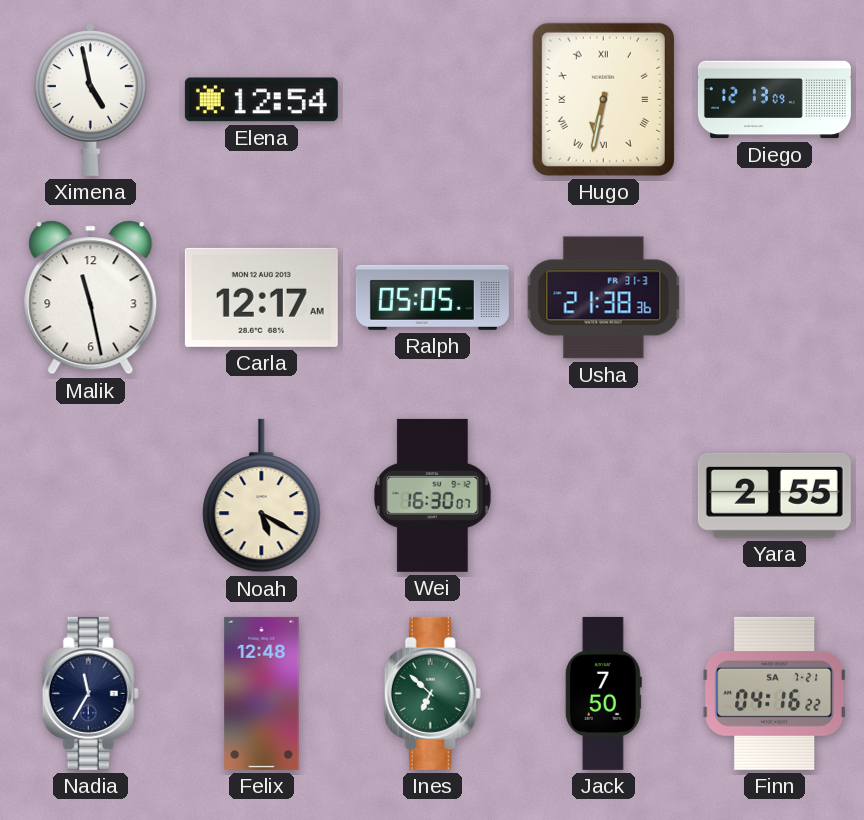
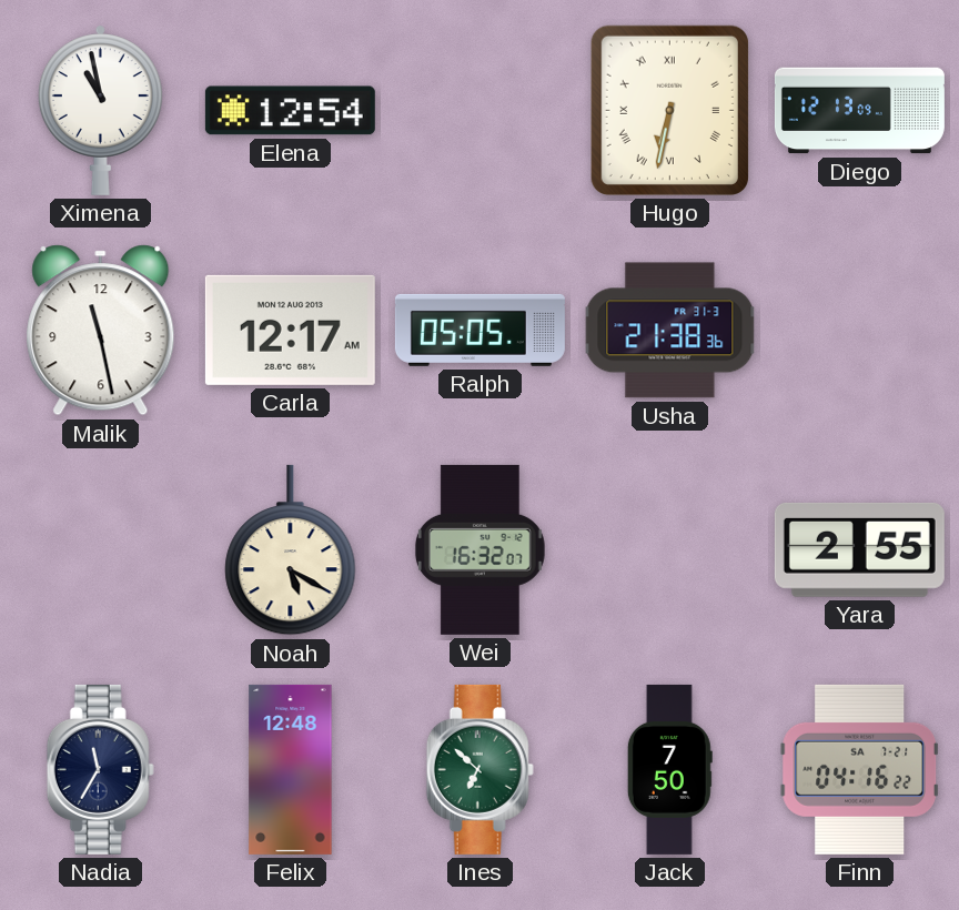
Ximena: 4:58 -> 10:58 (100, 110)
Wei: 16:30 -> 16:32 (479, 549)
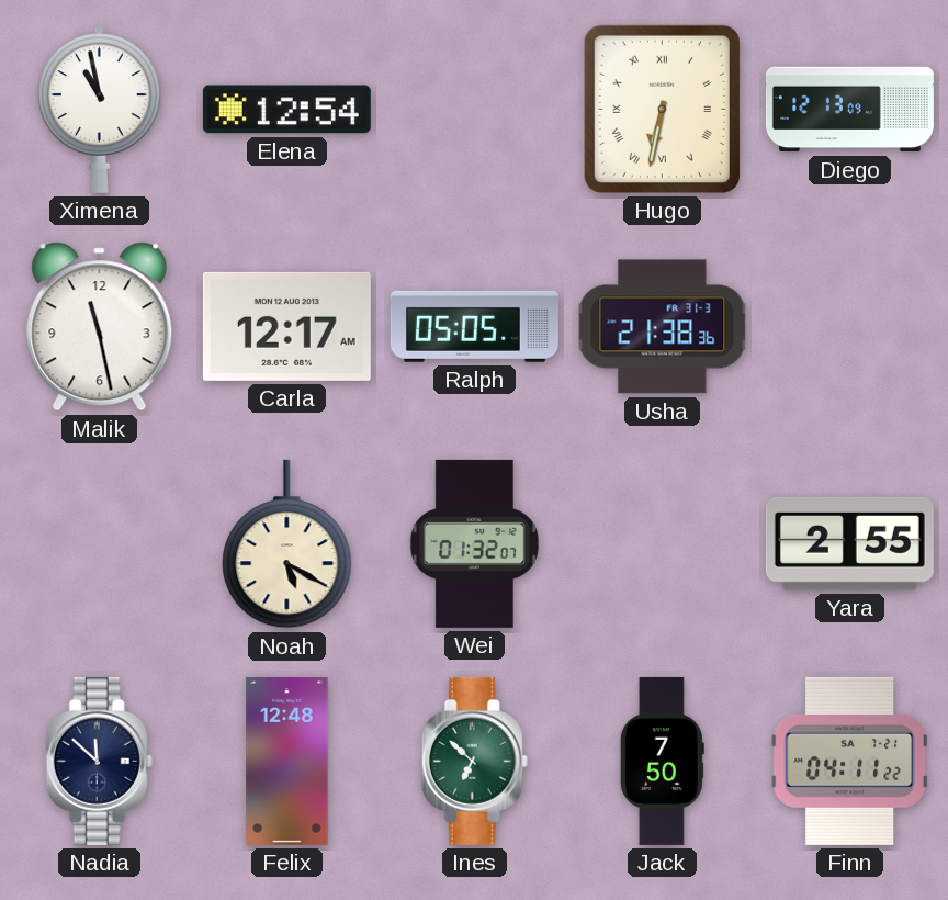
Wei: 16:32 -> 01:32 (474, 543)
Nadia: 11:35 -> 11:52 (99, 761)
Finn: 04:16 -> 04:11 (849, 761)
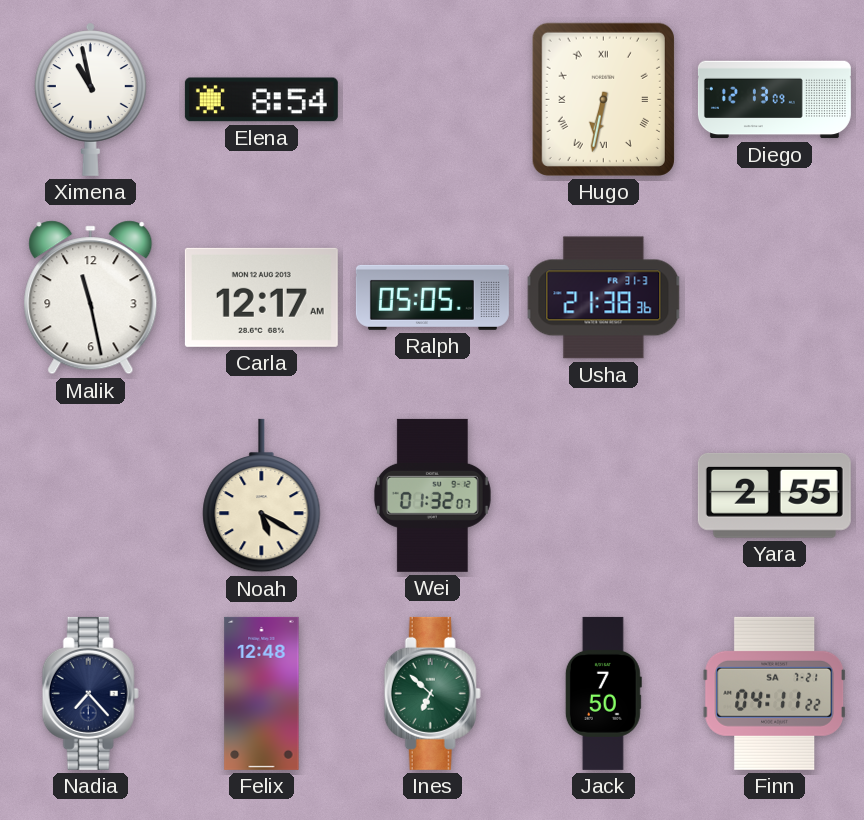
Elena: 12:54 -> 8:54 (261, 100)
Nadia: 11:52 -> 7:23 (90, 693)
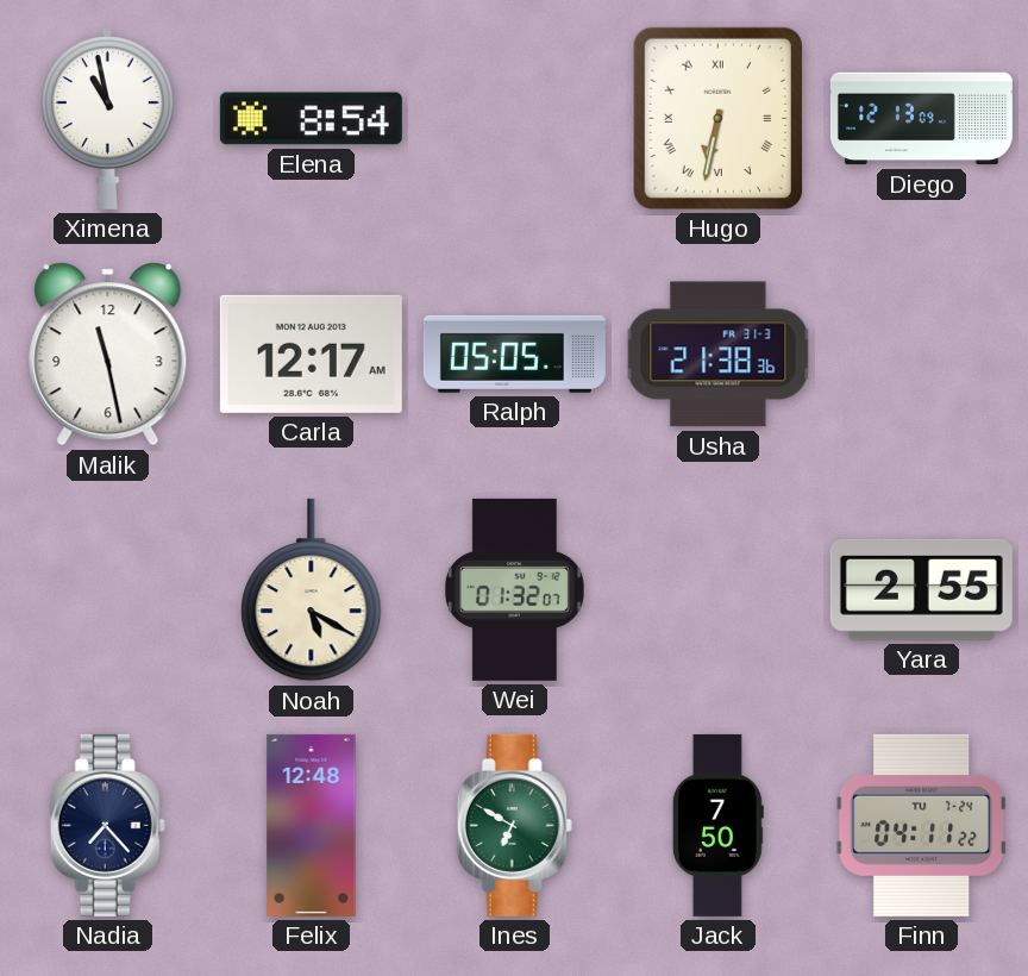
Ines: 6:52 -> 6:50 (514, 825)
Finn date: SA 7-21 -> TU 7-24 (921, 825)
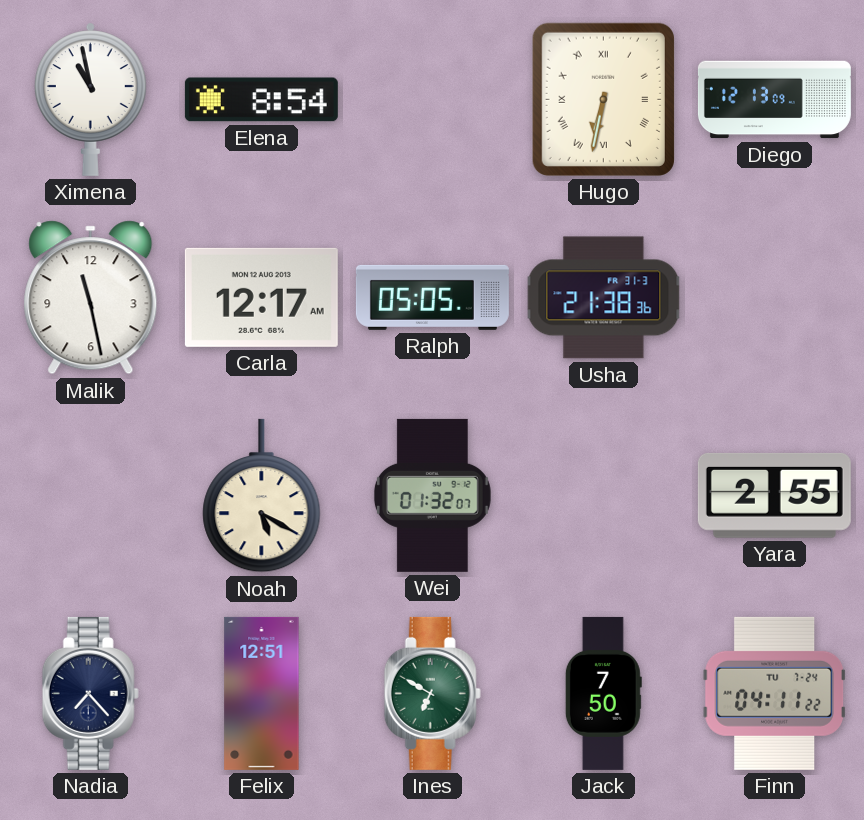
Felix: 12:48 -> 12:51 (262, 693)
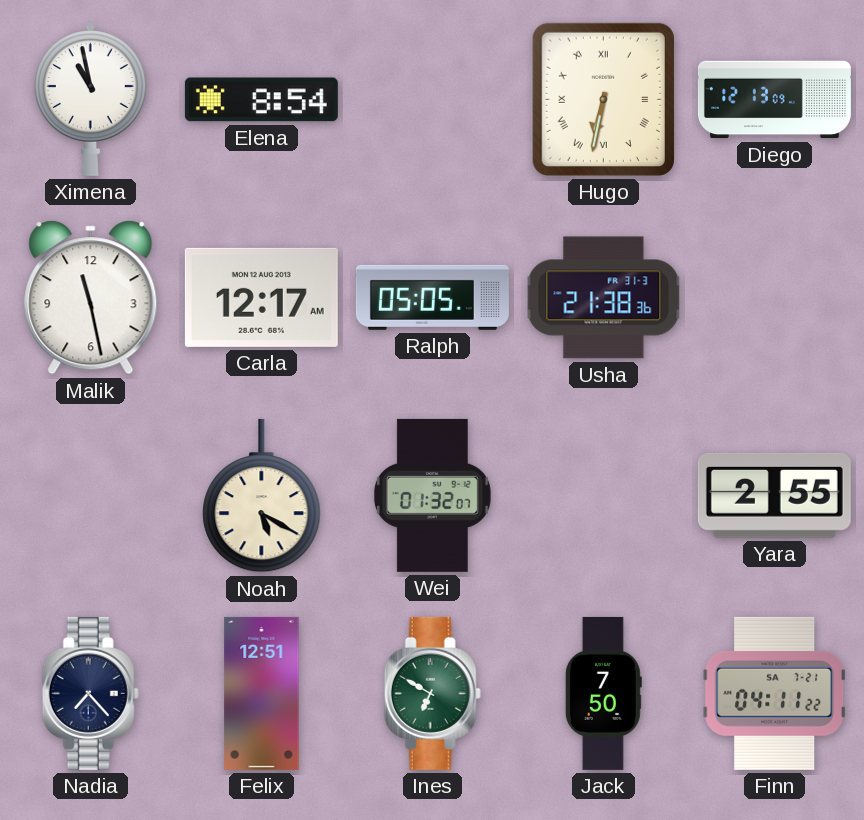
Finn date: TU 7-24 -> SA 7-21 (774, 693)
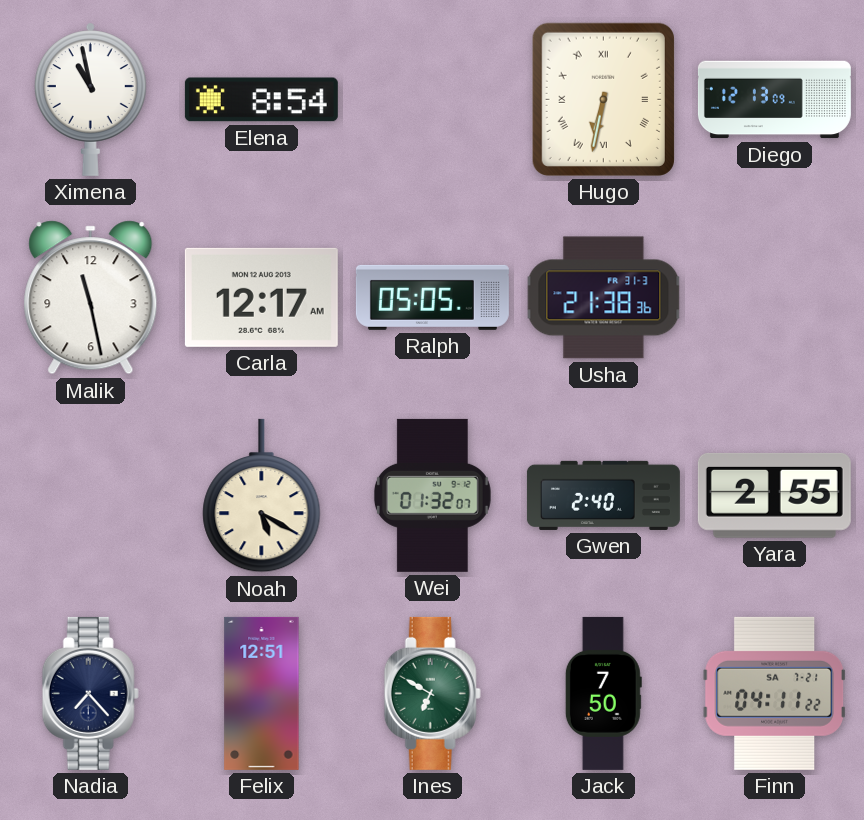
Gwen: none -> 2:40 (603, 495)
